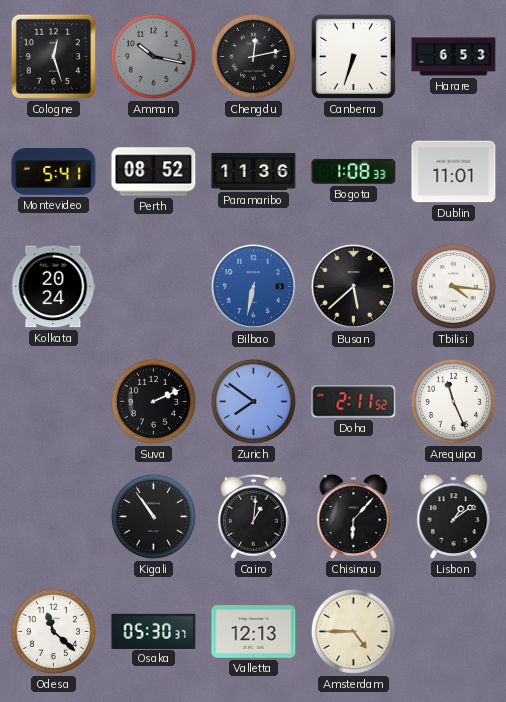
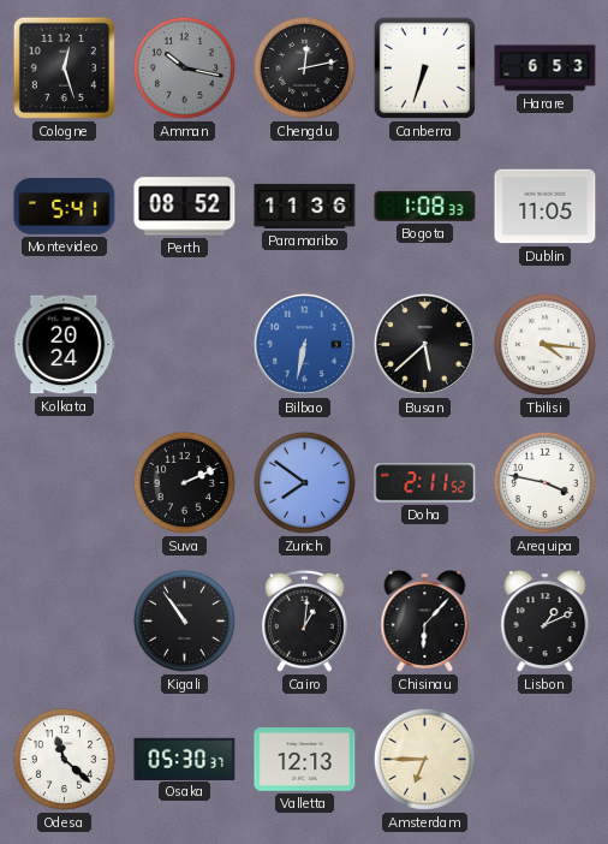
Dublin: 11:01 -> 11:05 (546, 207)
Arequipa: 11:26 -> 3:47 (544, 482)
Lisbon: 1:09 -> 1:11 (546, 622)
Amsterdam: 4:45 -> 6:45 (424, 759)
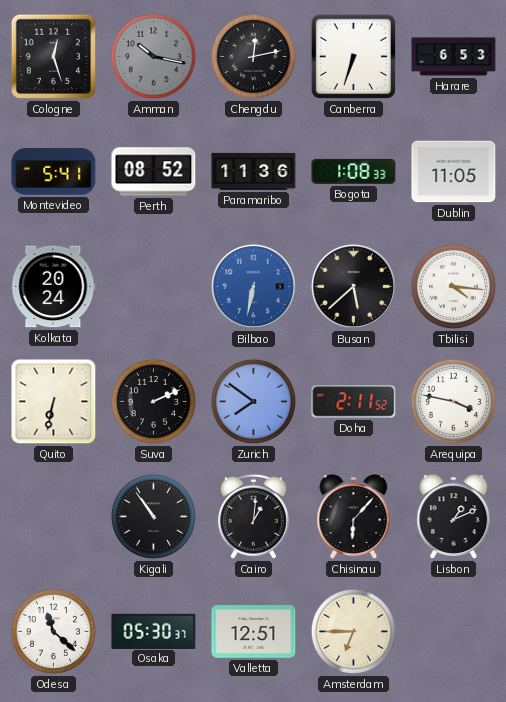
Quito: none -> 6:32 (54, 402)
Valletta: 12:13 -> 12:51 (254, 632)
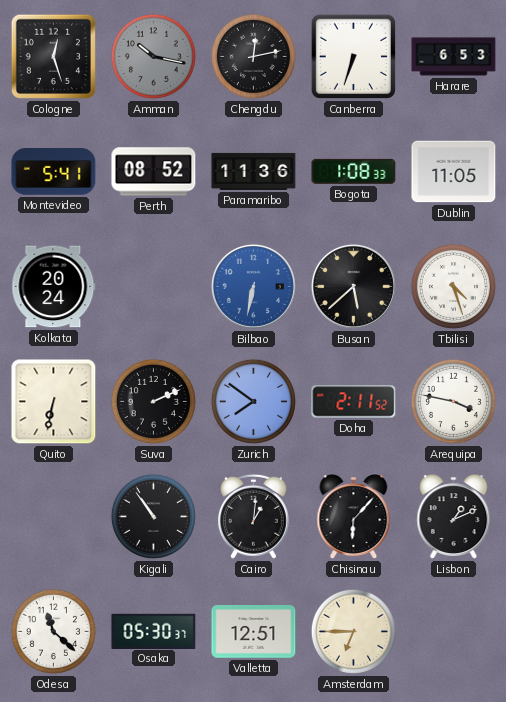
Tbilisi: 4:16 -> 4:27 (453, 286)
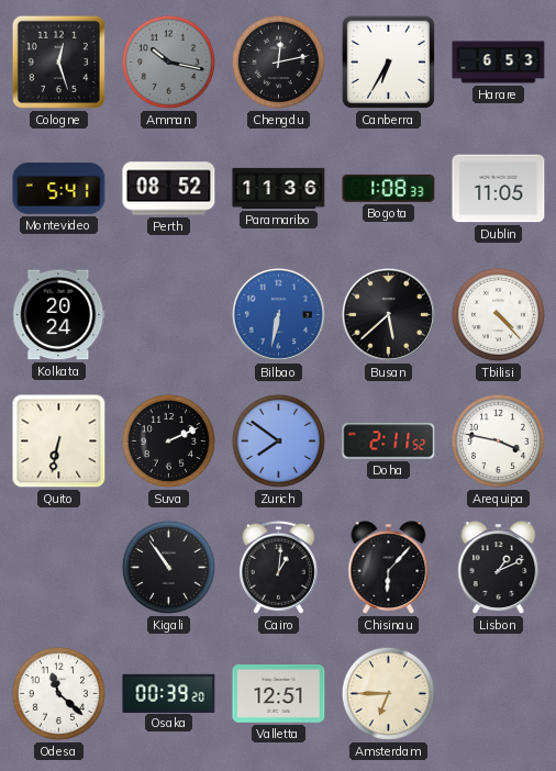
Canberra: 6:33 -> 6:35 (388, 62)
Tbilisi: 4:27 -> 4:23 (498, 314)
Osaka: 05:30 -> 00:39 (169, 693)
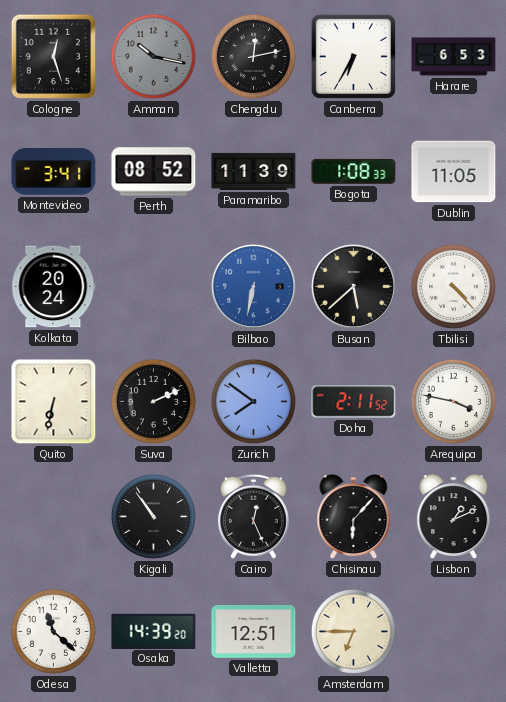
Montevideo: 5:41 -> 3:41 (54, 172)
Paramaribo: 11:36 -> 11:39 (254, 171)
Cairo: 1:01 -> 12:26 (253, 516)
Osaka: 00:39 -> 14:39 (154, 631)
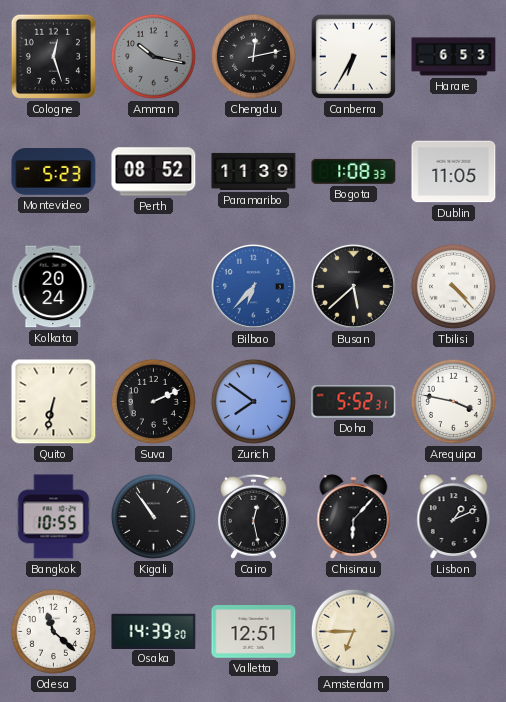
Montevideo: 3:41 -> 5:23 (54, 172)
Bilbao: 6:32 -> 6:37 (253, 286)
Doha: 2:11 -> 5:52 (354, 402)
Bangkok: none -> 10:55 (54, 517)
Cairo: 12:26 -> 12:28 (253, 516)
